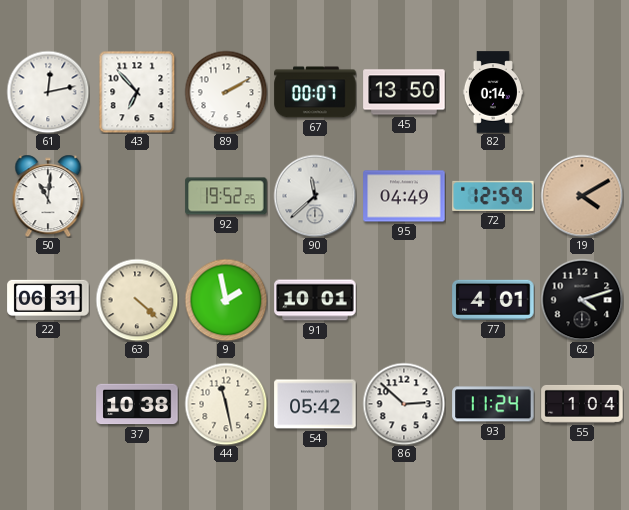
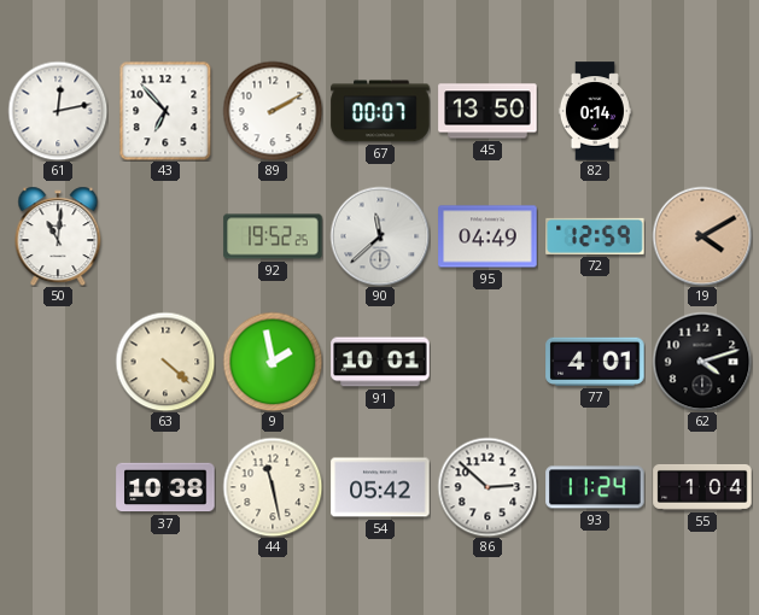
22: 06:31 -> none (48, 300)
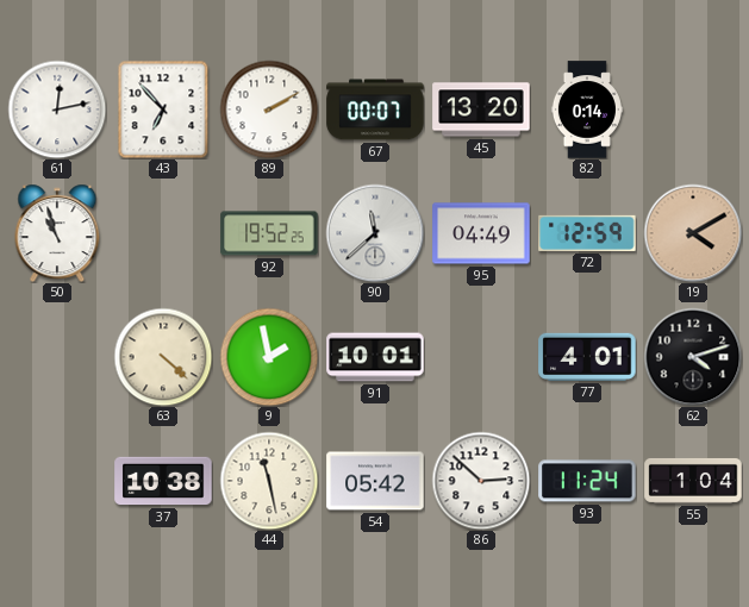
45: 13:50 -> 13:20 (481, 109)
50: 11:01 -> 10:57 (57, 233)
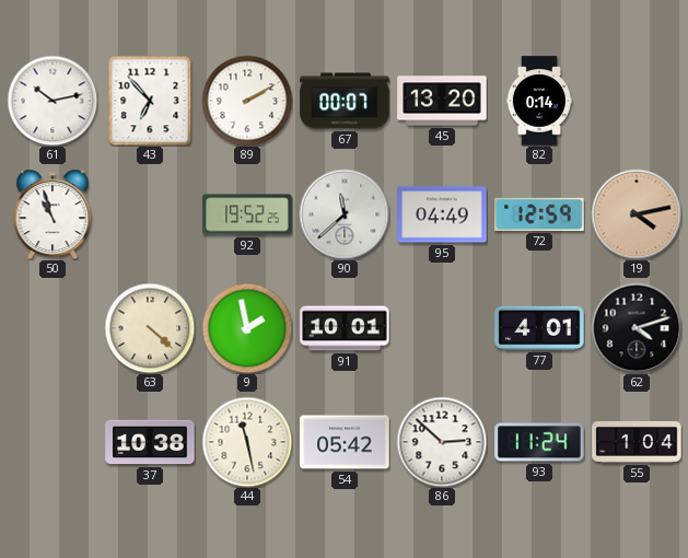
61: 12:13 -> 10:13 (53, 101)
19: 4:10 -> 4:13 (637, 214)
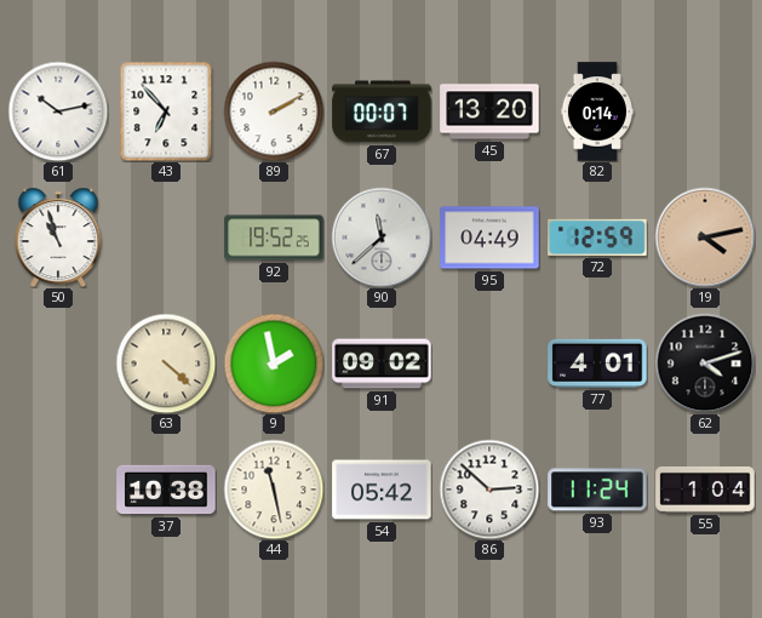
91: 10:01 -> 09:02 (382, 364)
